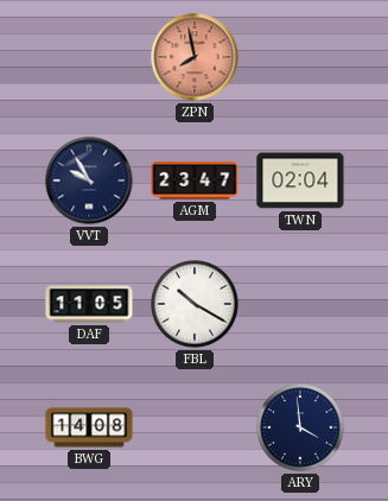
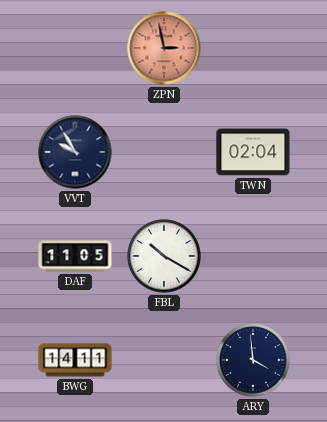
ZPN: 7:58 -> 2:58 (164, 48)
AGM: 23:47 -> none (195, 182)
BWG: 14:08 -> 14:11 (75, 360)
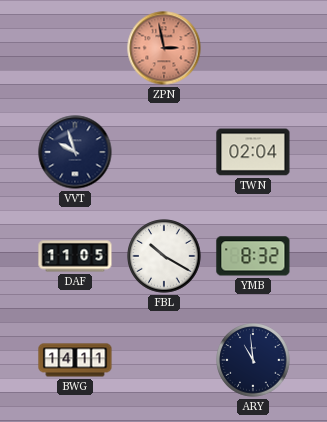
VVT: 9:55 -> 9:57 (75, 152)
YMB: none -> 8:32 (253, 256)
ARY: 3:59 -> 10:59 (253, 360)
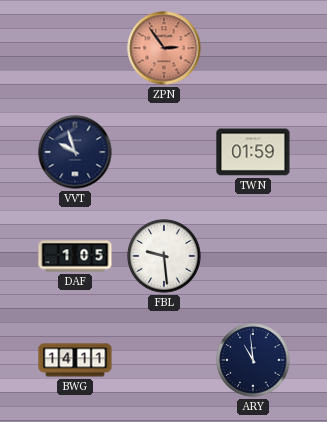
ZPN: 2:58 -> 2:54 (164, 48)
TWN: 02:04 -> 01:59 (253, 152)
DAF: 11:05 -> 1:05 (75, 256)
FBL: 10:20 -> 9:29 (164, 256)
YMB: 8:32 -> none (253, 256)
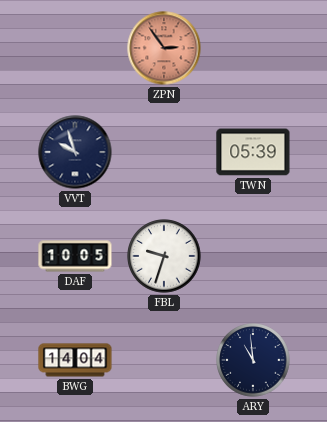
TWN: 01:59 -> 05:39 (253, 152)
DAF: 1:05 -> 10:05 (75, 256)
FBL: 9:29 -> 9:33 (164, 256)
BWG: 14:11 -> 14:04 (75, 360)
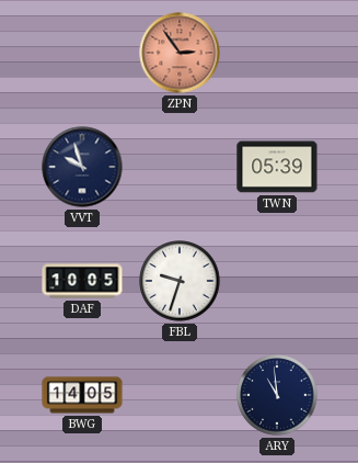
BWG: 14:04 -> 14:05 (82, 395)
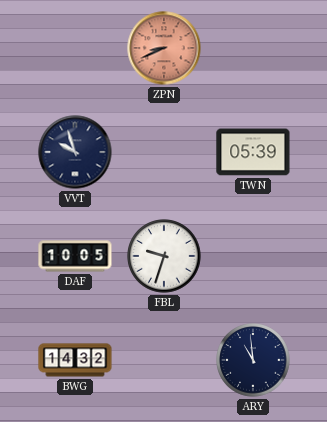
ZPN: 2:54 -> 8:41 (164, 48)
BWG: 14:05 -> 14:32 (75, 360)
